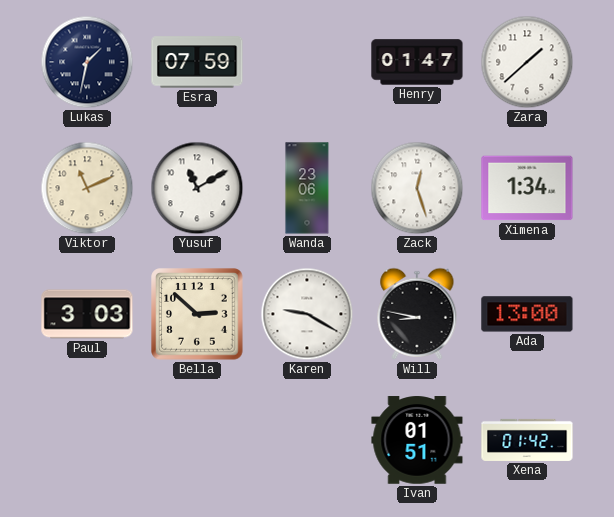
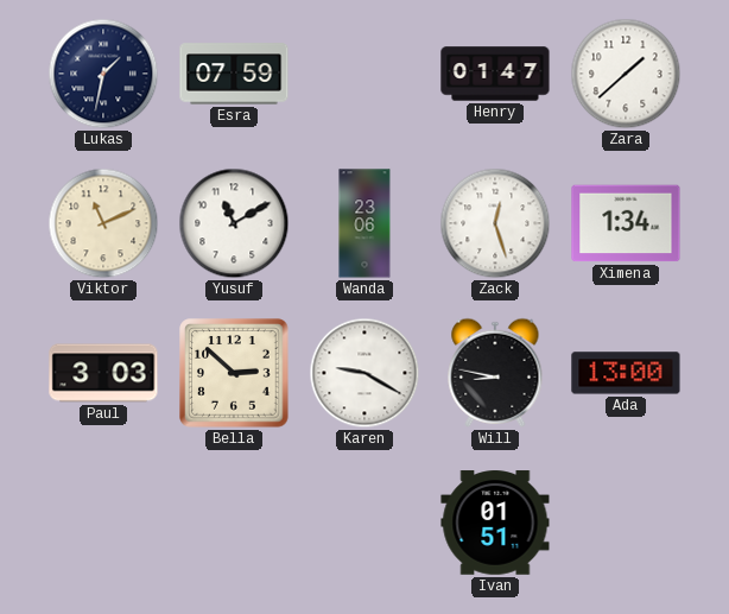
Xena: 01:42 -> none (527, 440)
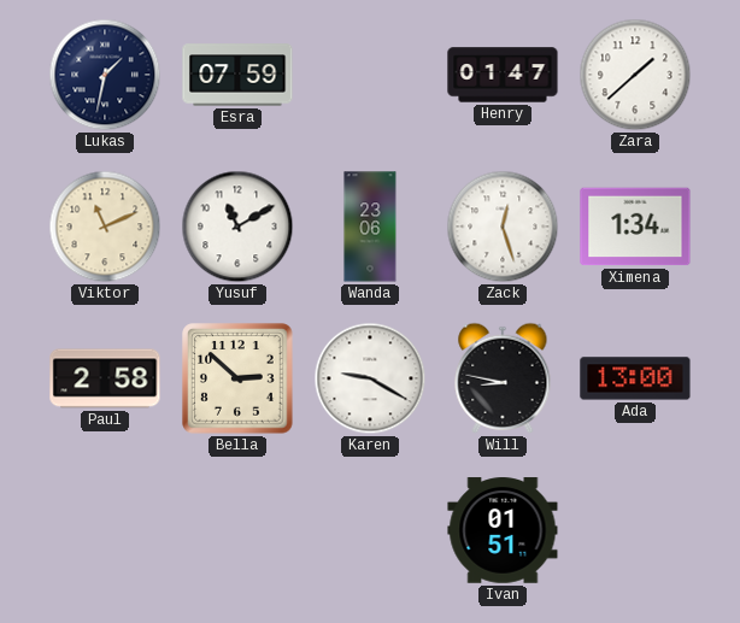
Paul: 3:03 -> 2:58 (105, 378)
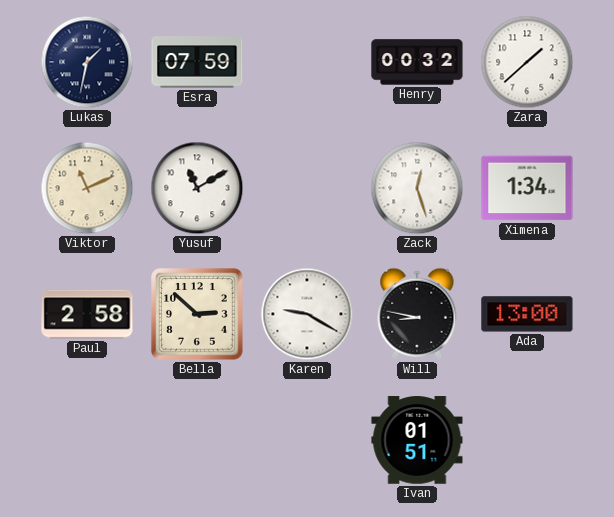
Henry: 01:47 -> 00:32 (417, 62)
Wanda: 23:06 -> none (370, 227)
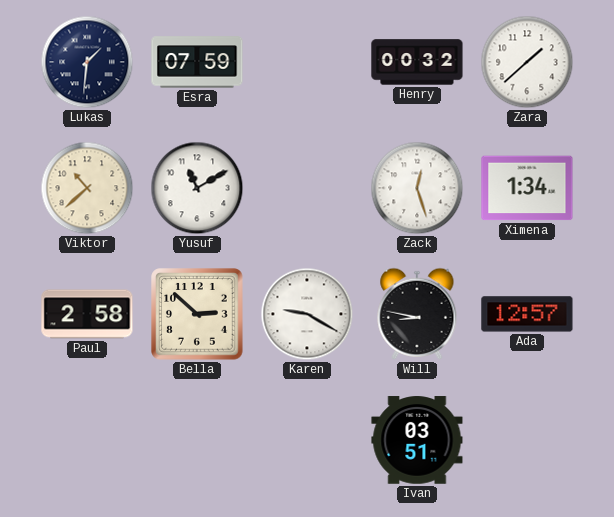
Lukas: 1:32 -> 1:31 (87, 62)
Viktor: 11:11 -> 10:38 (87, 188)
Ada: 13:00 -> 12:57 (527, 314)
Ivan: 01:51 -> 03:51 (417, 440)
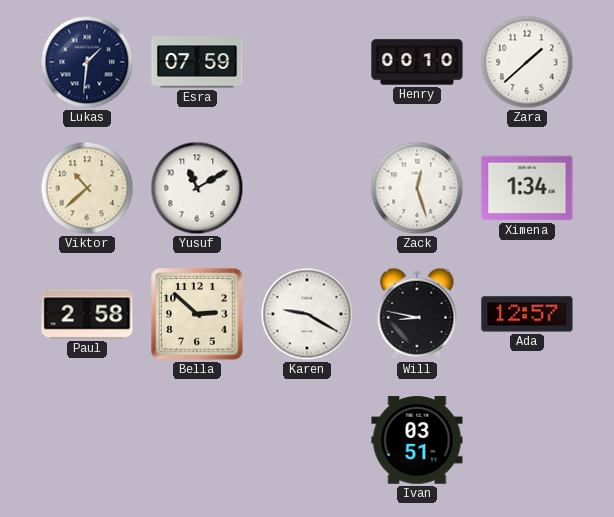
Henry: 00:32 -> 00:10 (417, 62)
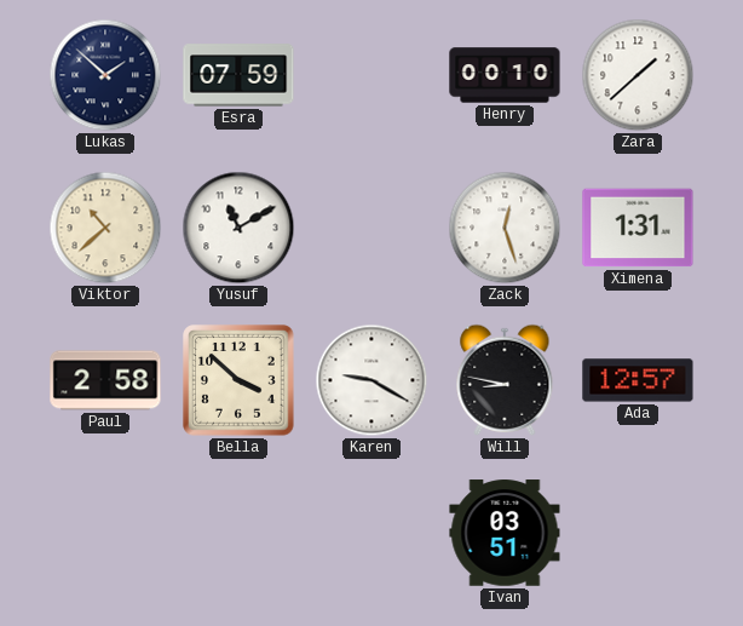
Lukas: 1:31 -> 1:52 (105, 75)
Ximena: 1:34 -> 1:31 (638, 228)
Bella: 2:52 -> 3:52 (238, 380)
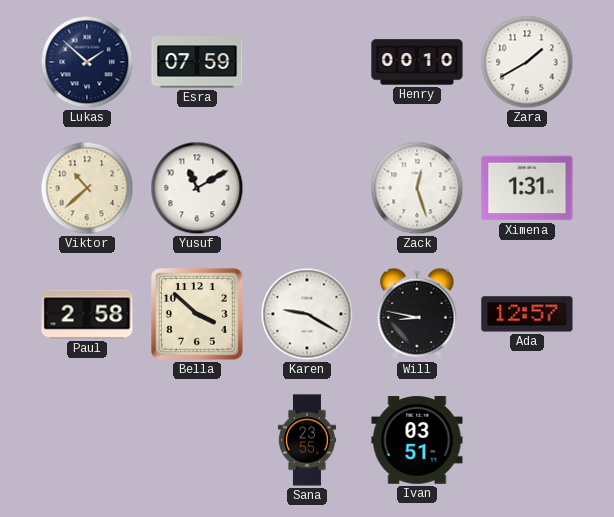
Zara: 1:38 -> 1:40 (527, 62)
Sana: none -> 23:55 (307, 440)
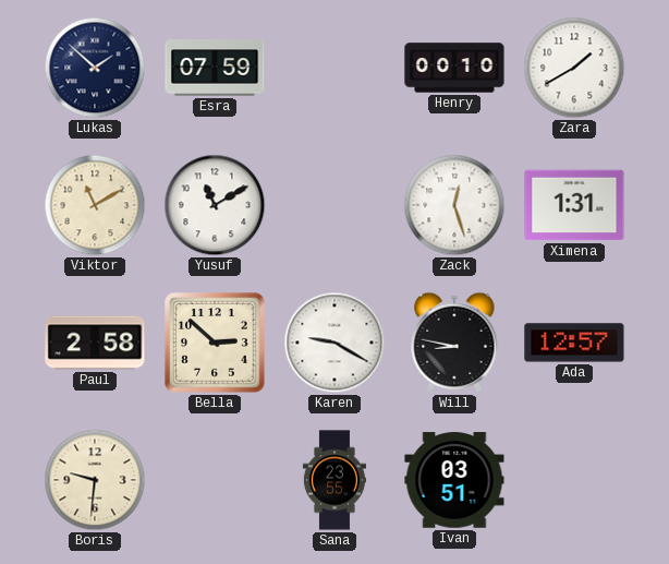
Viktor: 10:38 -> 11:10 (95, 205)
Bella: 3:52 -> 2:52 (215, 343)
Boris: none -> 9:31 (95, 480)
